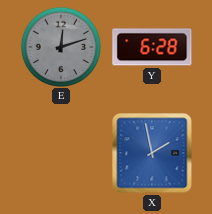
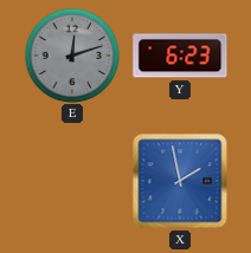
Y: 6:28 -> 6:23 (180, 56)
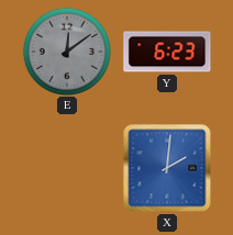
E: 12:12 -> 12:09 (66, 51)
X: 1:58 -> 2:01 (167, 168)
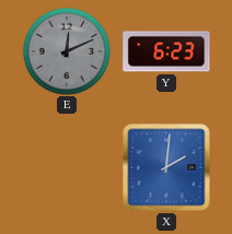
E: 12:09 -> 12:11 (66, 50)
